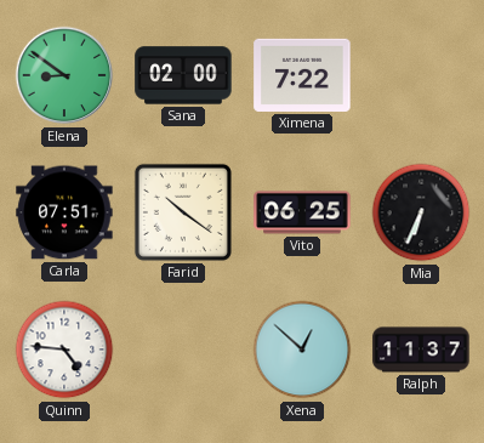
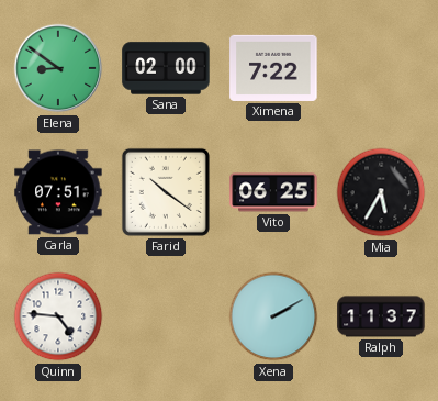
Mia: 6:34 -> 5:35 (381, 192)
Xena: 12:52 -> 2:10 (273, 316)
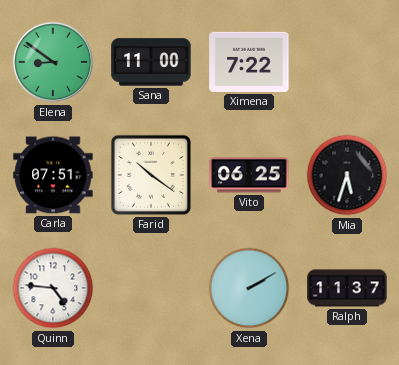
Sana: 02:00 -> 11:00 (151, 62)
Mia: 5:35 -> 5:33 (347, 175)
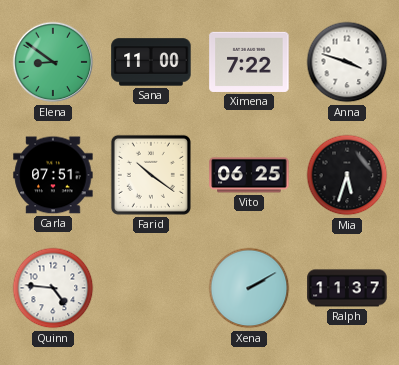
Anna: none -> 3:48 (347, 62)
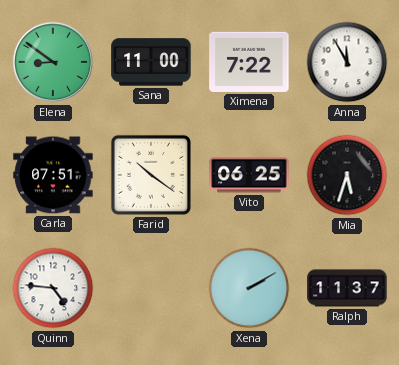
Anna: 3:48 -> 11:55 (347, 62)
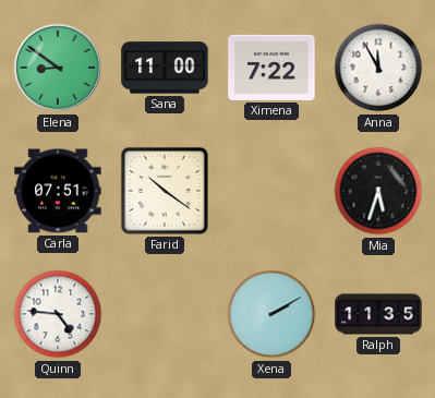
Vito: 06:25 -> none (249, 175)
Ralph: 11:37 -> 11:35 (378, 314)
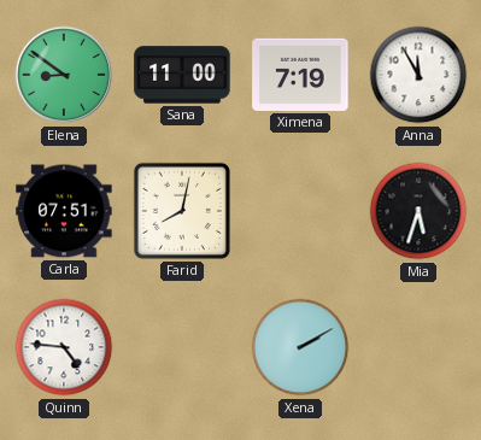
Ximena: 7:22 -> 7:19 (300, 75)
Farid: 10:21 -> 8:02 (182, 211)
Ralph: 11:35 -> none (378, 314)
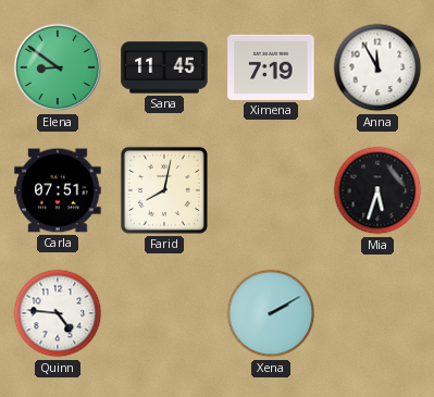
Sana: 11:00 -> 11:45 (164, 67)
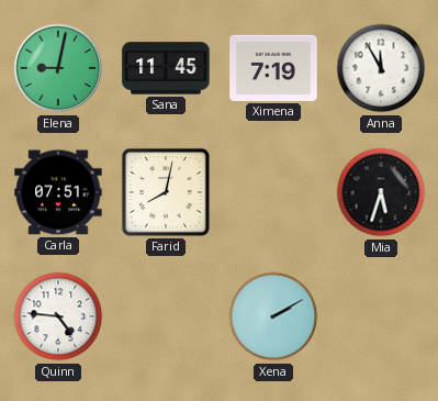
Elena: 8:51 -> 9:02 (58, 68)
